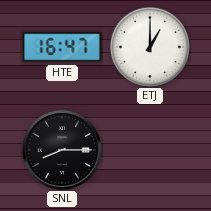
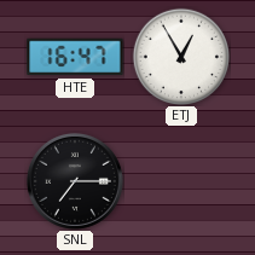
ETJ: 1:00 -> 12:55 (180, 56)
SNL: 8:15 -> 7:15 (75, 181)
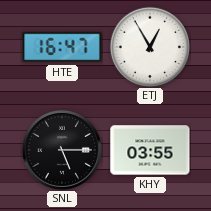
SNL: 7:15 -> 5:15 (62, 150)
KHY: none -> 03:55 (150, 150)
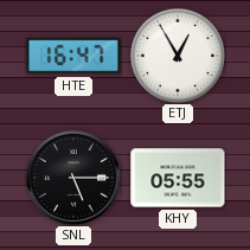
KHY: 03:55 -> 05:55 (178, 178)
